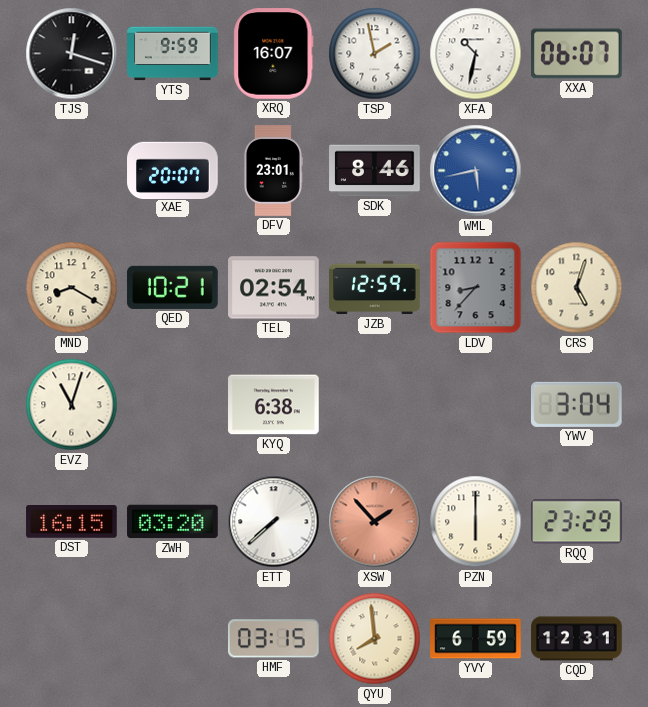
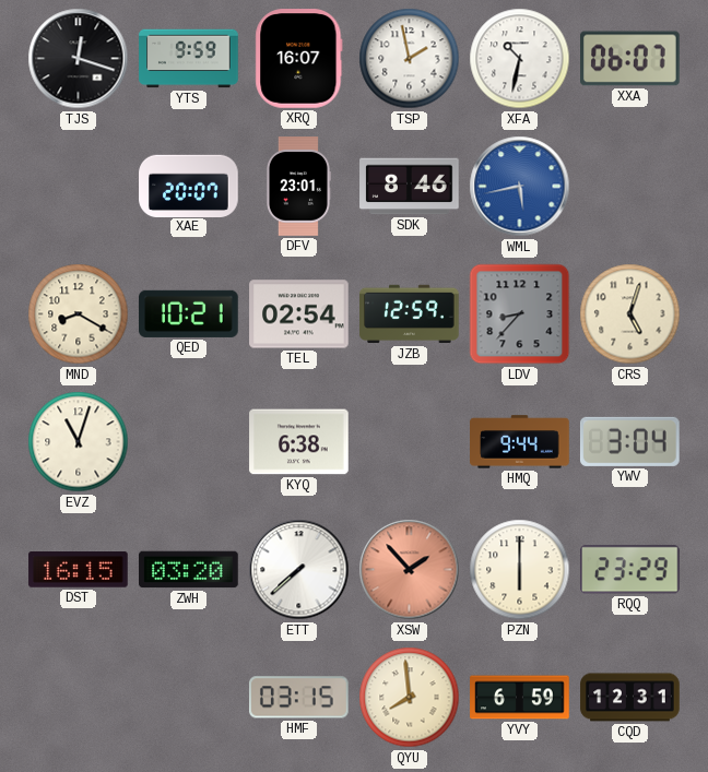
HMQ: none -> 9:44 (520, 442)
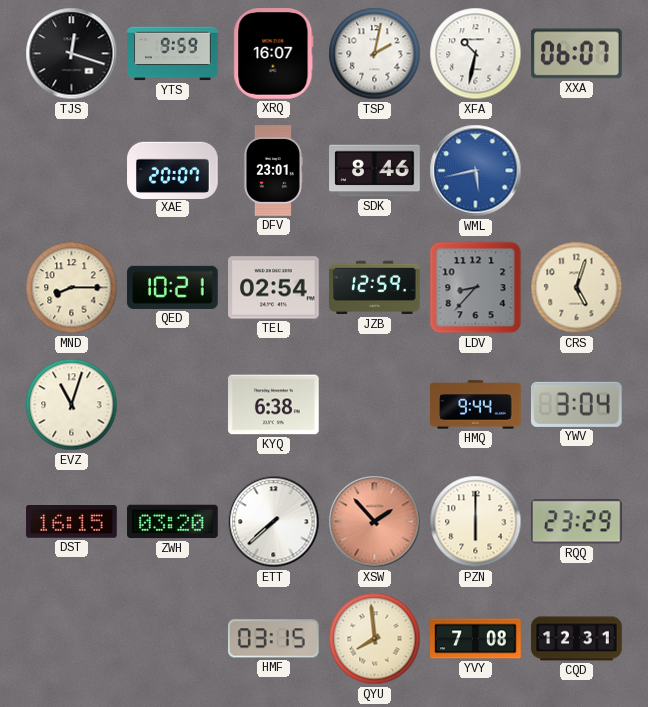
TSP: 1:58 -> 2:02 (375, 54)
MND: 8:20 -> 8:15 (72, 288)
YVY: 6:59 -> 7:08 (476, 639)
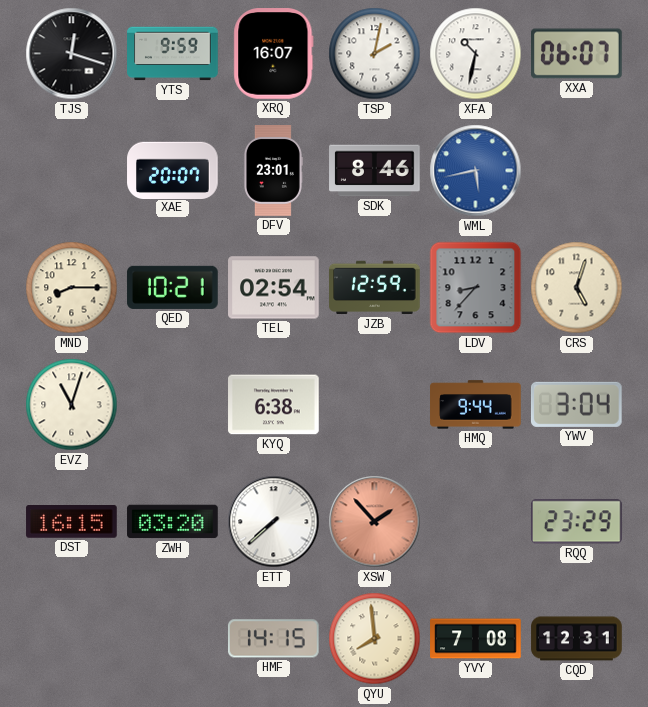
PZN: 6:00 -> none (476, 522)
HMF: 03:15 -> 14:15 (273, 639)
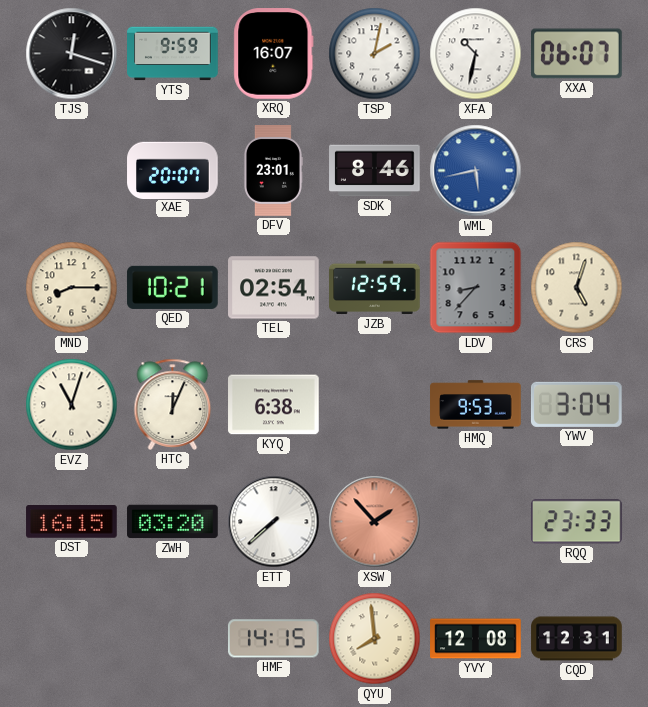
HTC: none -> 12:04 (173, 404)
HMQ: 9:44 -> 9:53 (476, 405)
RQQ: 23:29 -> 23:33 (576, 522)
YVY: 7:08 -> 12:08 (476, 639)
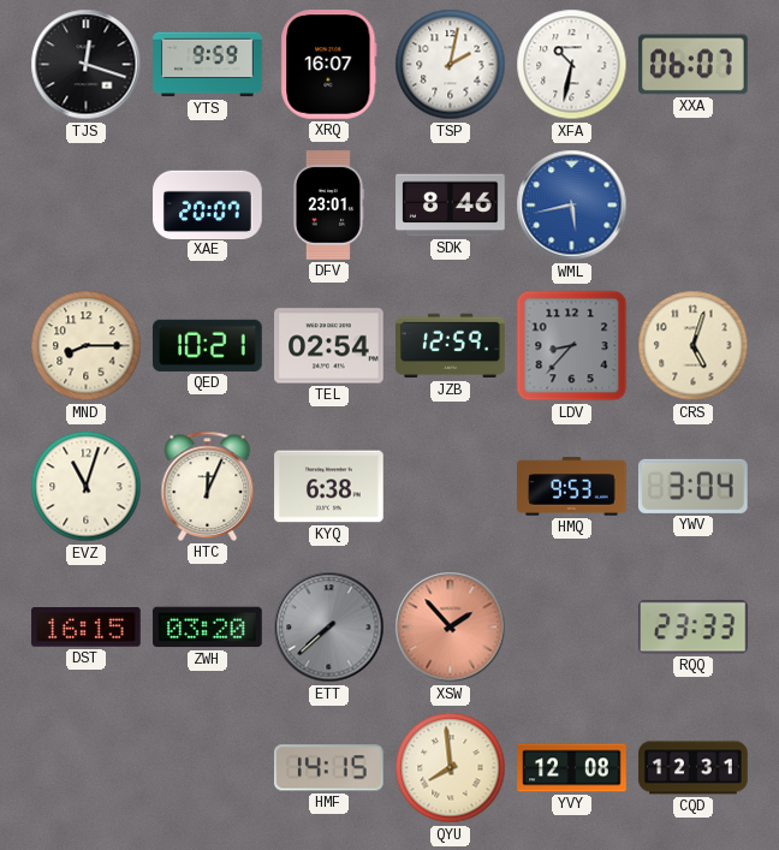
ETT dial: white -> grey (329, 628)
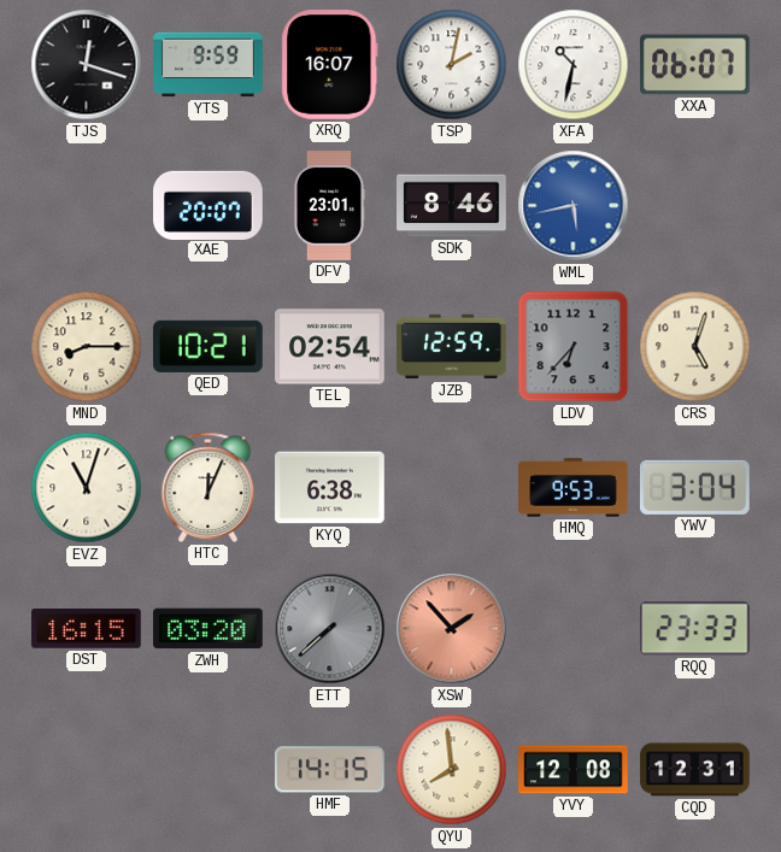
LDV: 8:37 -> 6:37 (574, 347)
